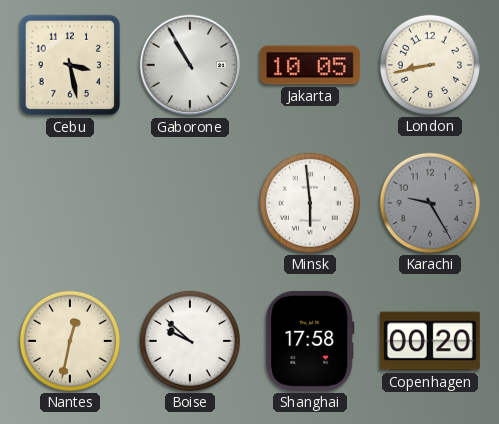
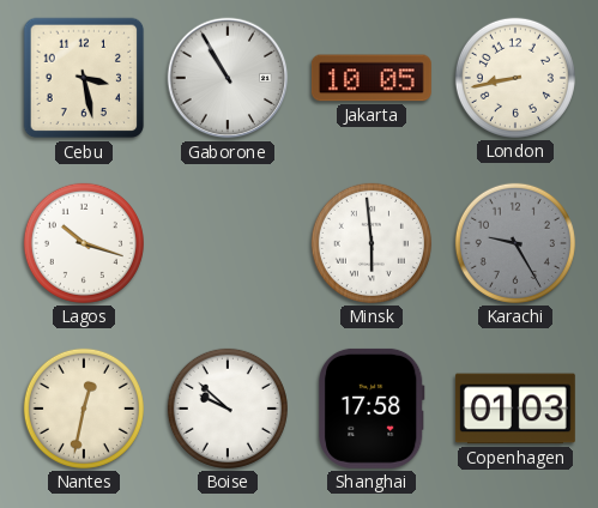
Lagos: none -> 10:18 (84, 243)
Copenhagen: 00:20 -> 01:03 (515, 409)
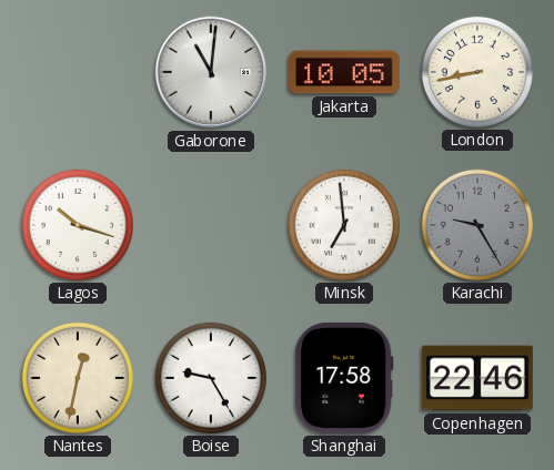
Cebu: 3:28 -> none (84, 78)
Gaborone: 10:55 -> 11:01 (211, 72)
Minsk: 5:59 -> 6:59 (344, 225)
Boise: 9:52 -> 9:25 (211, 378)
Copenhagen: 01:03 -> 22:46 (477, 378)
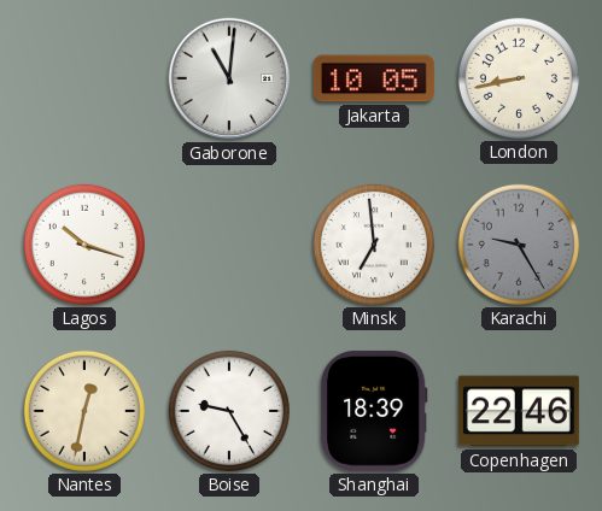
Shanghai: 17:58 -> 18:39 (374, 411)
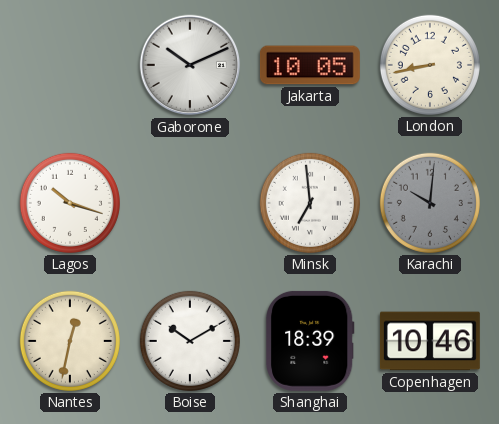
Gaborone: 11:01 -> 10:11 (190, 65)
Karachi: 9:25 -> 10:01 (430, 203)
Boise: 9:25 -> 10:10 (190, 341)
Copenhagen: 22:46 -> 10:46 (430, 341)
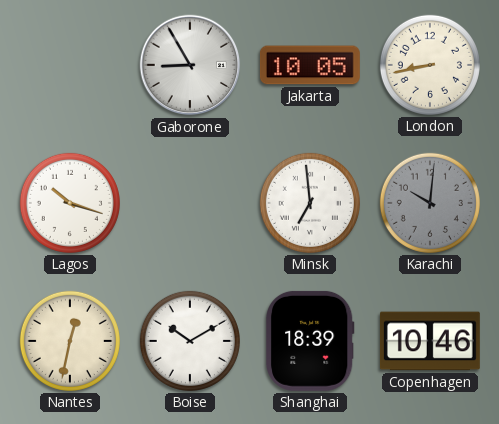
Gaborone: 10:11 -> 8:55 (190, 65)
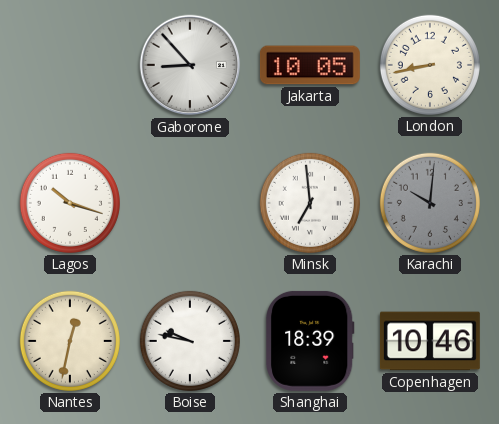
Gaborone: 8:55 -> 8:53 (190, 65)
Boise: 10:10 -> 9:47 (190, 341)
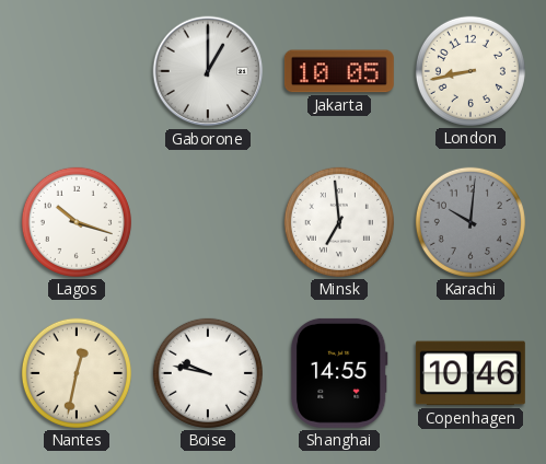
Gaborone: 8:53 -> 1:00 (208, 71)
Shanghai: 18:39 -> 14:55 (339, 373)
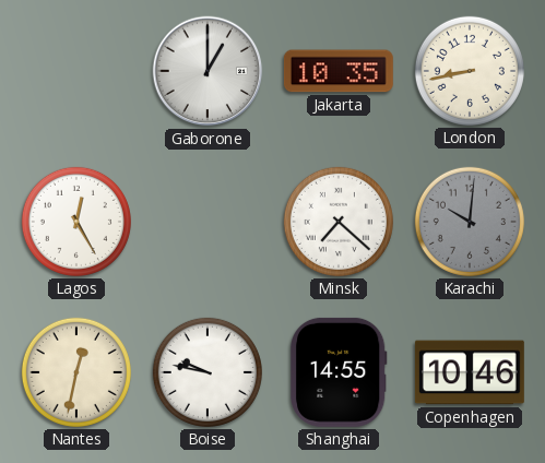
Jakarta: 10:05 -> 10:35 (339, 71)
Lagos: 10:18 -> 12:25 (76, 222)
Minsk: 6:59 -> 7:22 (339, 222)
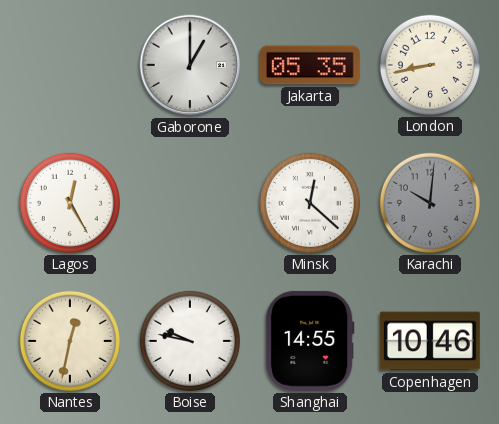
Jakarta: 10:35 -> 05:35 (310, 65)
Minsk: 7:22 -> 12:22 (310, 203)
